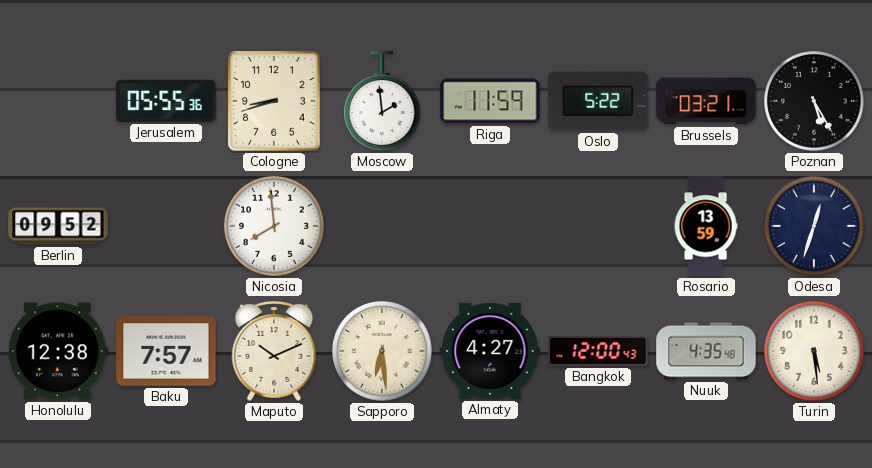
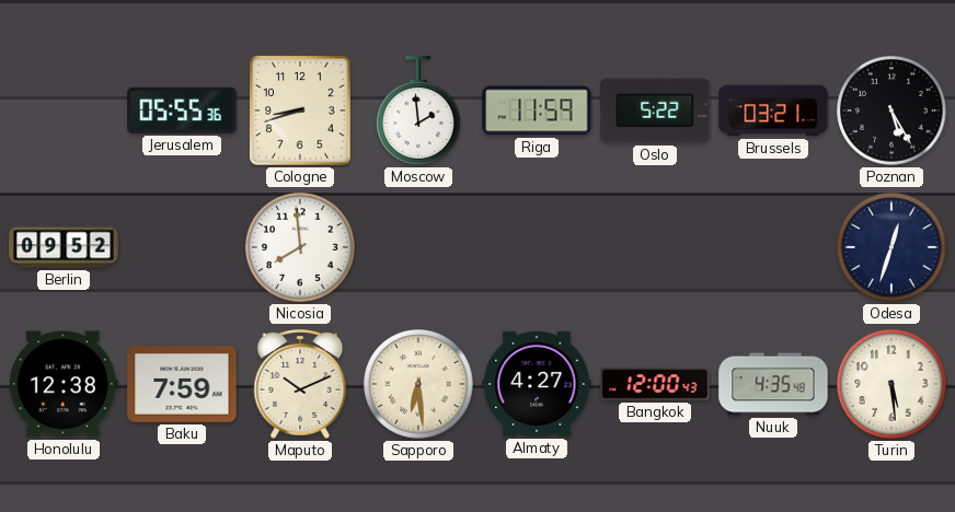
Rosario: 13:59 -> none (706, 226)
Baku: 7:57 -> 7:59 (182, 384)
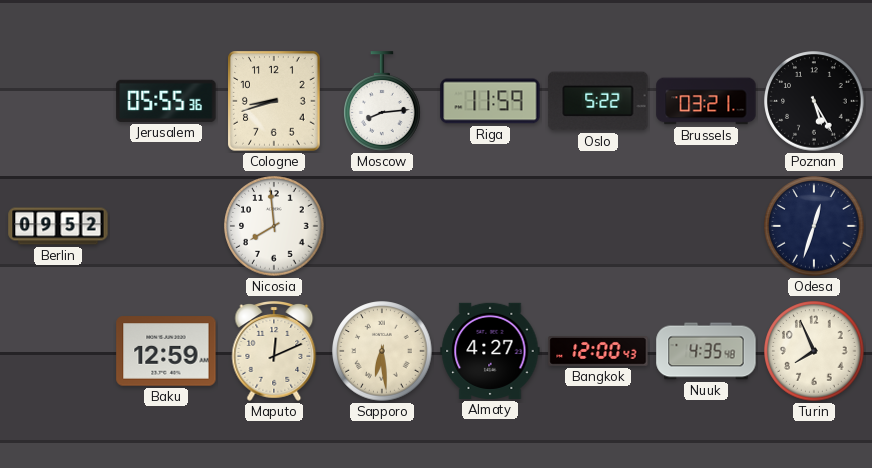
Moscow: 1:59 -> 8:14 (383, 101)
Honolulu: 12:38 -> none (64, 384)
Baku: 7:59 -> 12:59 (166, 351)
Maputo: 10:11 -> 12:11 (274, 352)
Turin: 5:29 -> 7:56 (814, 351)
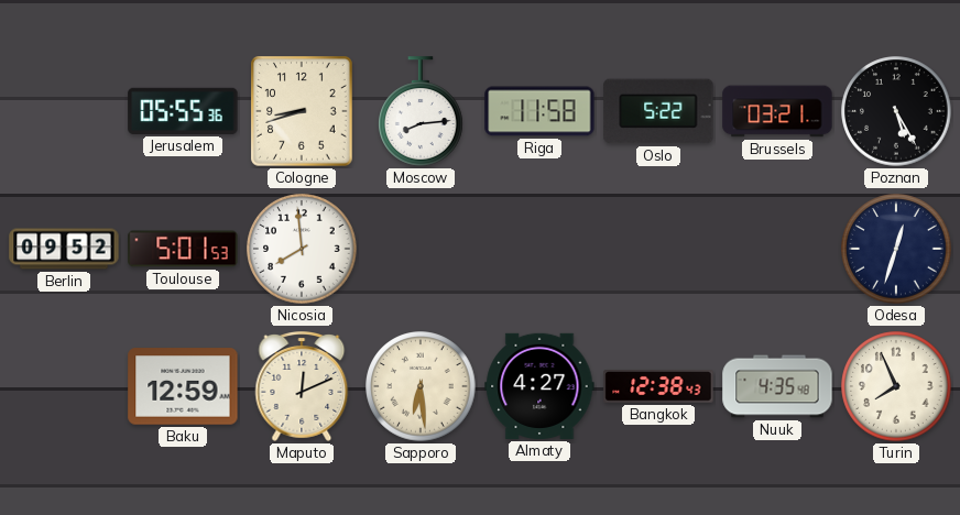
Riga: 11:59 -> 11:58 (539, 111)
Toulouse: none -> 5:01 (183, 249)
Bangkok: 12:00 -> 12:38 (658, 387)
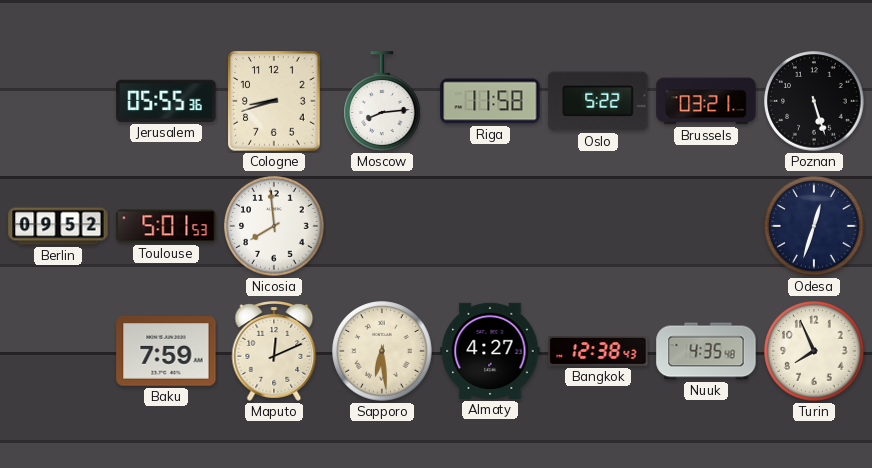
Poznan: 5:25 -> 5:27 (814, 101)
Baku: 12:59 -> 7:59 (166, 351)
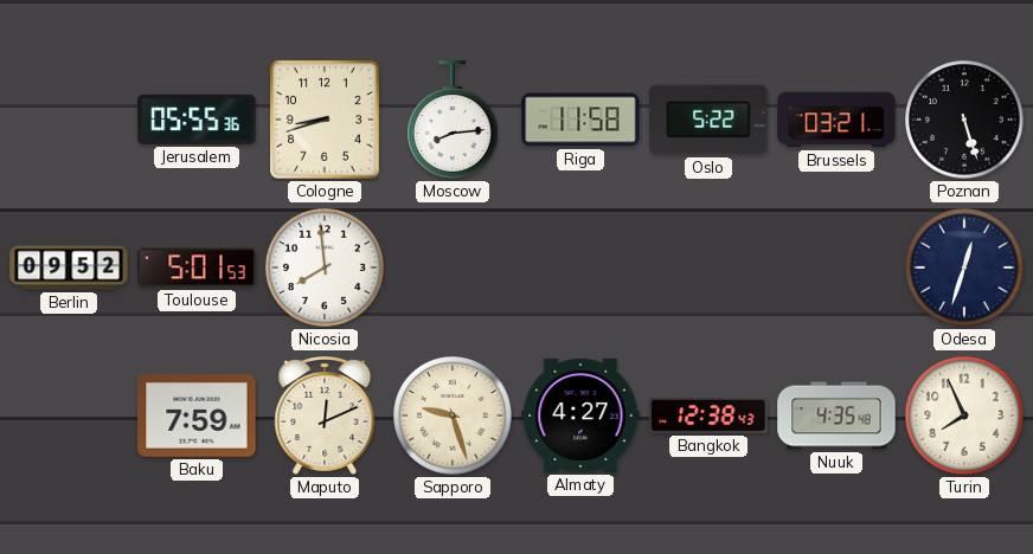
Sapporo: 6:29 -> 9:27 (453, 415)
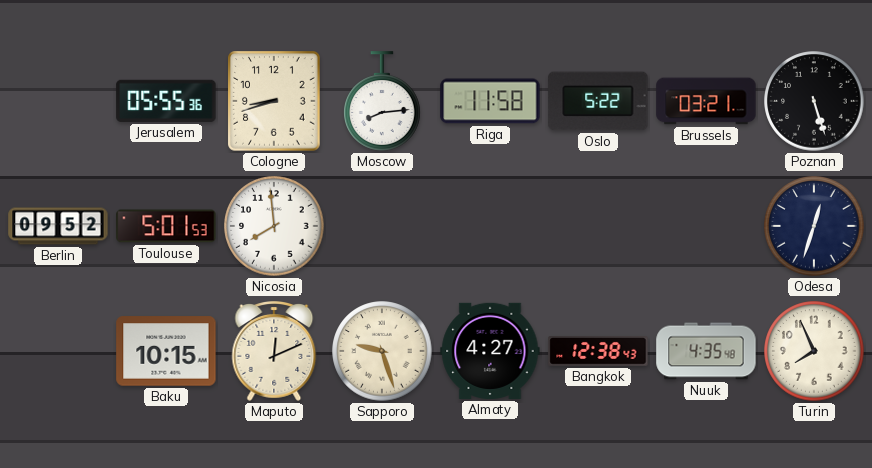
Baku: 7:59 -> 10:15 (166, 351)
